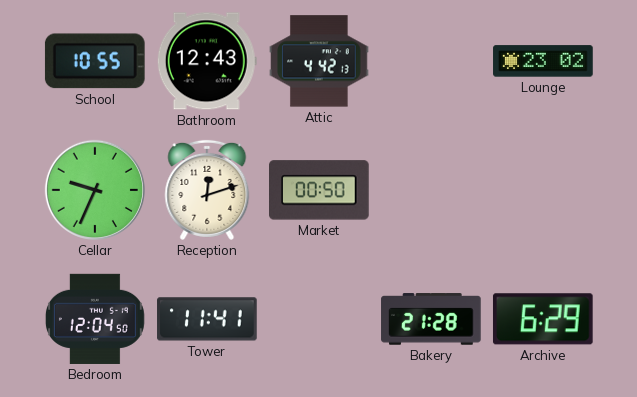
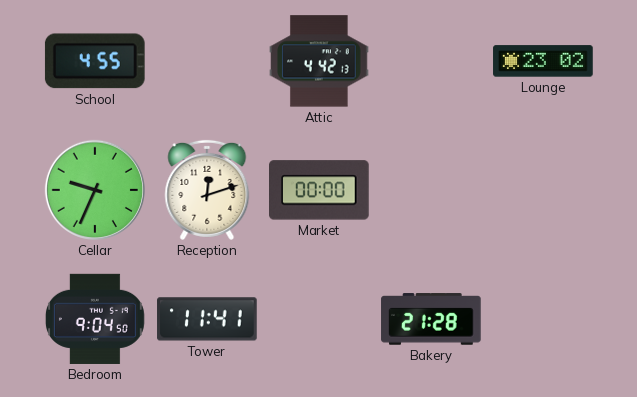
School: 10:55 -> 4:55 (95, 61)
Bathroom: 12:43 -> none (207, 61)
Market: 00:50 -> 00:00 (320, 190)
Bedroom: 12:04 -> 9:04 (95, 319)
Archive: 6:29 -> none (543, 319)
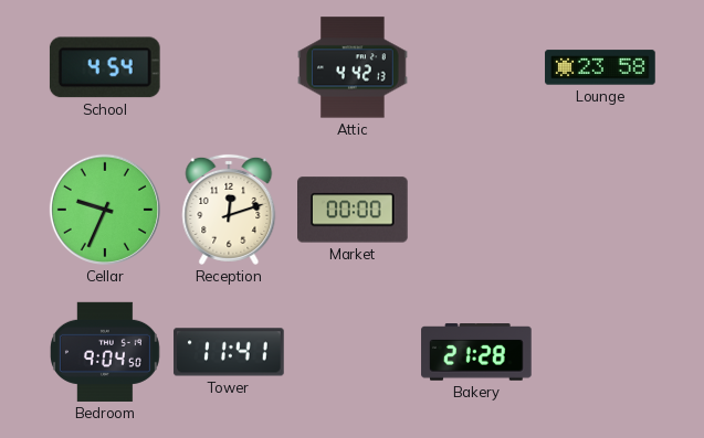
School: 4:55 -> 4:54 (105, 67)
Lounge: 23:02 -> 23:58 (600, 67)
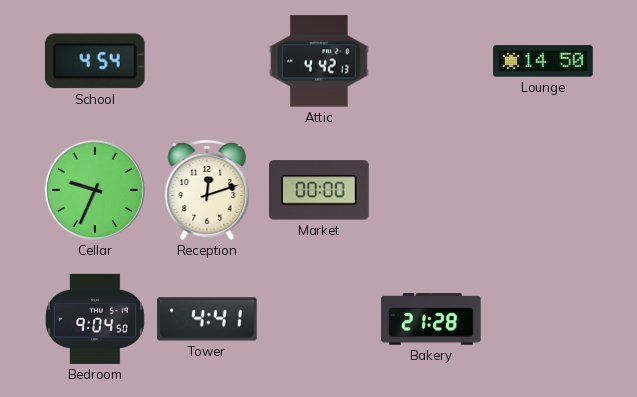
Lounge: 23:58 -> 14:50 (543, 61)
Tower: 11:41 -> 4:41 (207, 319)
